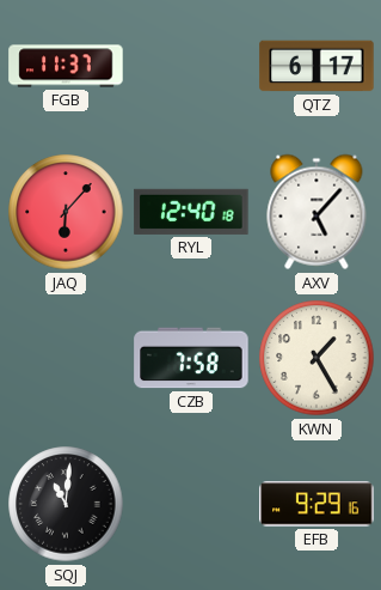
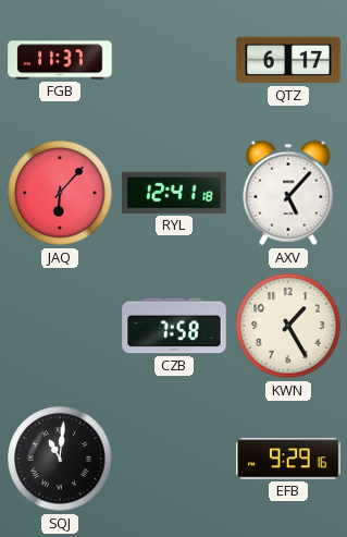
RYL: 12:40 -> 12:41 (174, 193)
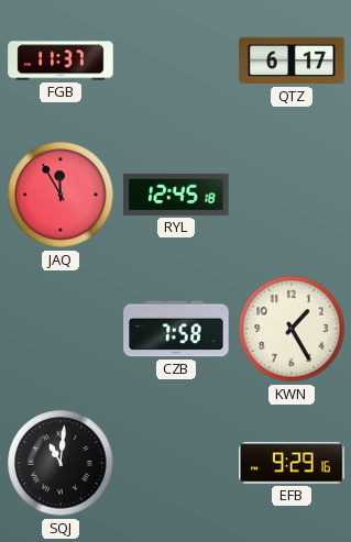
JAQ: 6:07 -> 11:55 (61, 195)
RYL: 12:41 -> 12:45 (176, 195)
AXV: 5:07 -> none (288, 193)
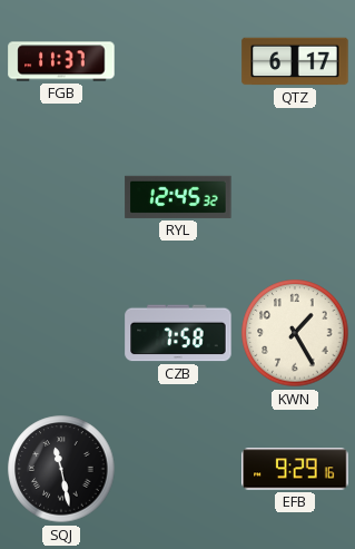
JAQ: 11:55 -> none (61, 195)
RYL: 12:45:18 -> 12:45:32 (178, 197)
SQJ: 11:01 -> 11:28 (61, 469)
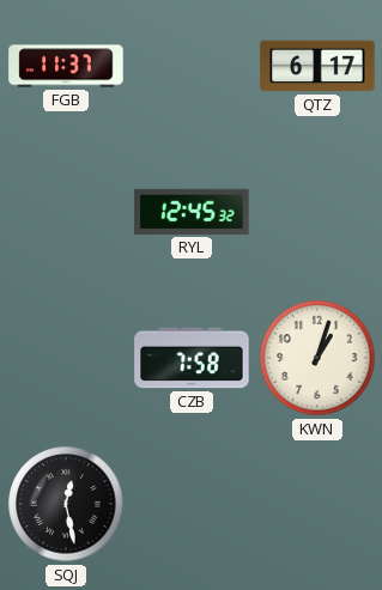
KWN: 1:25 -> 1:03 (317, 358)
SQJ: 11:28 -> 12:28 (66, 504)
EFB: 9:29 -> none (295, 469)
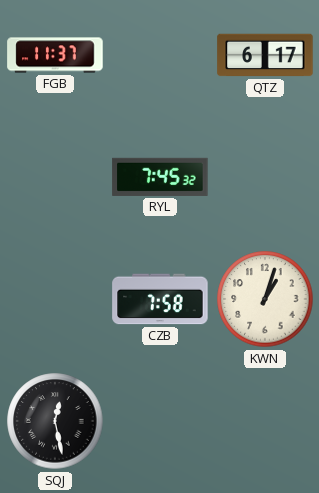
RYL: 12:45 -> 7:45 (160, 177)
